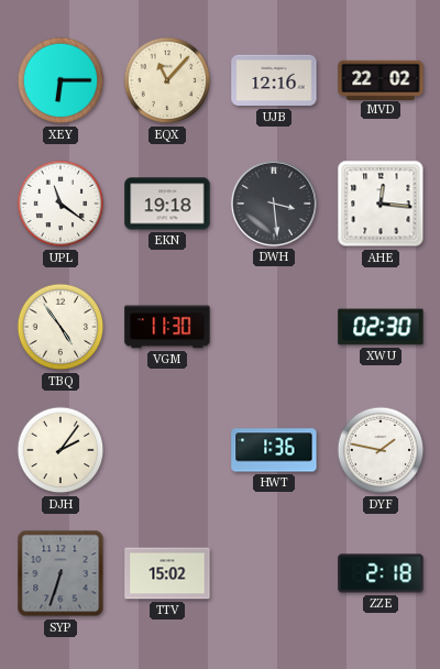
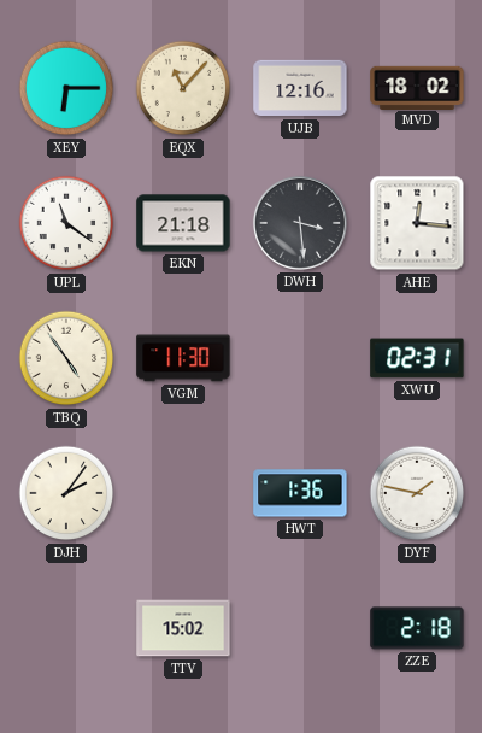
MVD: 22:02 -> 18:02 (417, 87)
EKN: 19:18 -> 21:18 (183, 223)
XWU: 02:30 -> 02:31 (417, 358)
SYP: 6:33 -> none (61, 573)
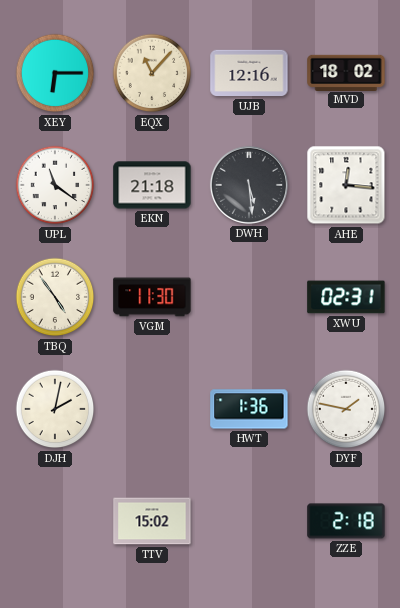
DWH: 3:29 -> 5:29 (249, 185)
DJH: 2:06 -> 2:02 (55, 409)
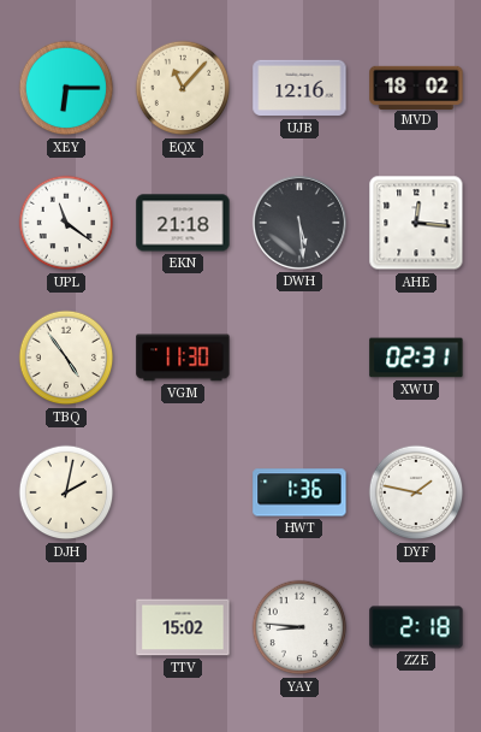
YAY: none -> 8:46 (299, 627)
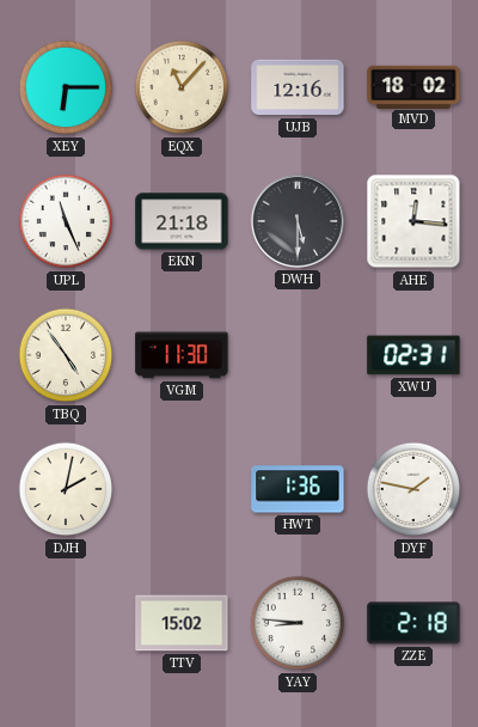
UPL: 11:21 -> 11:26 (66, 221)
DWH: 5:29 -> 5:30 (298, 221)
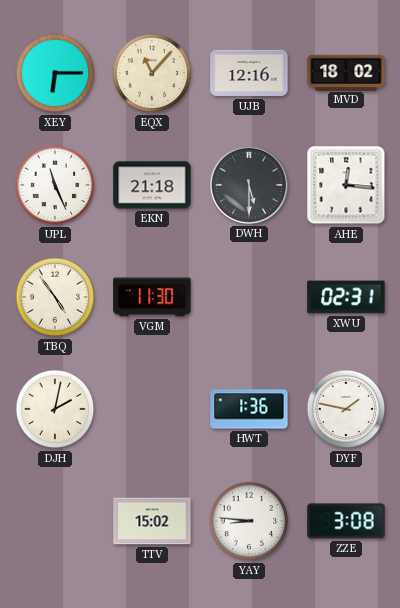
ZZE: 2:18 -> 3:08 (346, 521)
